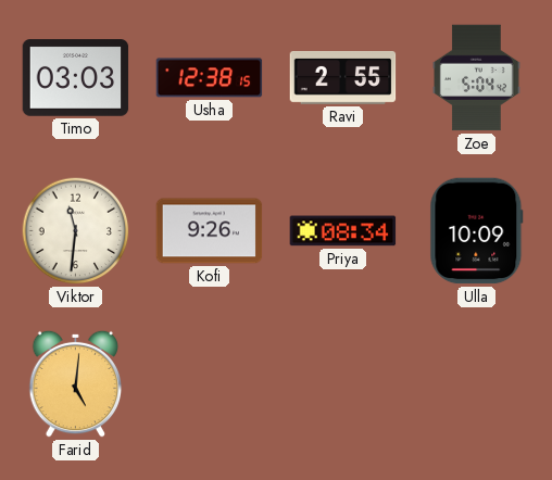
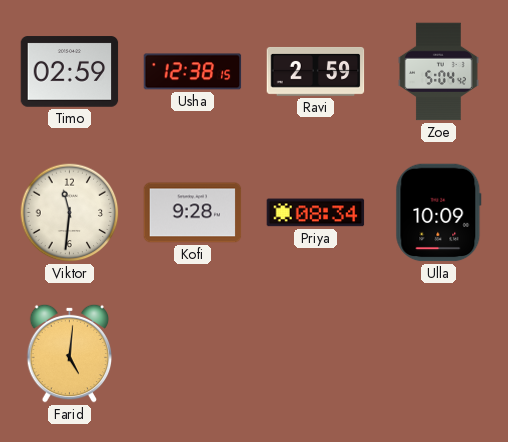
Timo: 03:03 -> 02:59 (70, 72)
Ravi: 2:55 -> 2:59 (316, 71)
Kofi: 9:26 -> 9:28 (193, 213)
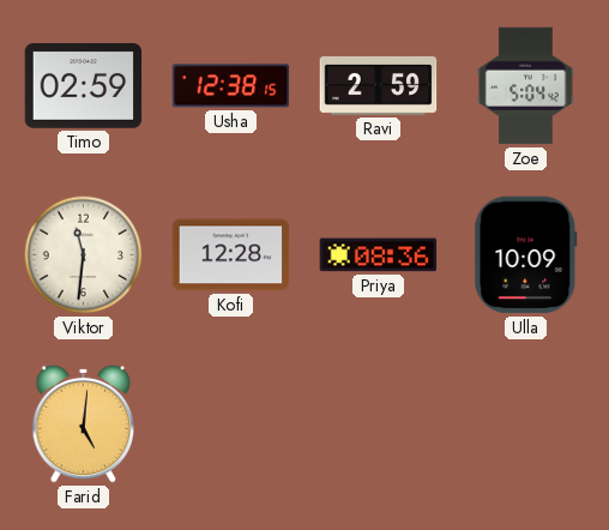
Kofi: 9:28 -> 12:28 (231, 255)
Priya: 08:34 -> 08:36 (379, 255)
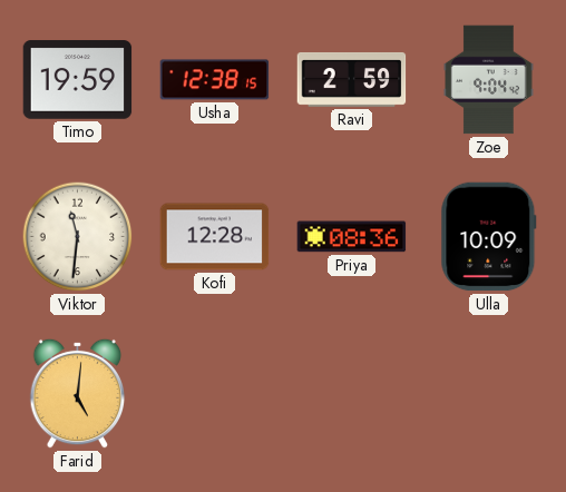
Timo: 02:59 -> 19:59 (78, 80)
Zoe: 5:04 -> 9:04 (489, 80)
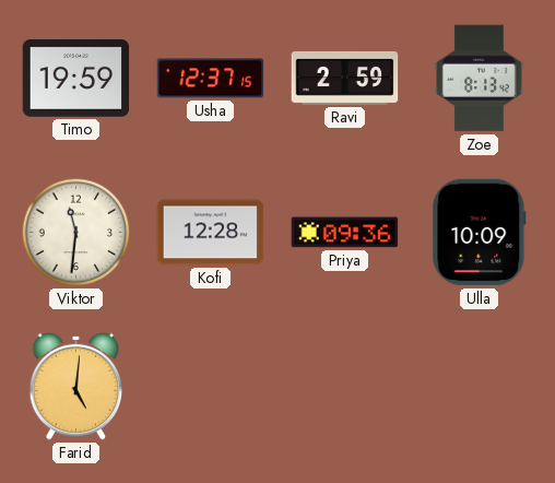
Usha: 12:38 -> 12:37 (211, 79)
Zoe: 9:04 -> 8:13 (480, 79)
Priya: 08:36 -> 09:36 (345, 233)
